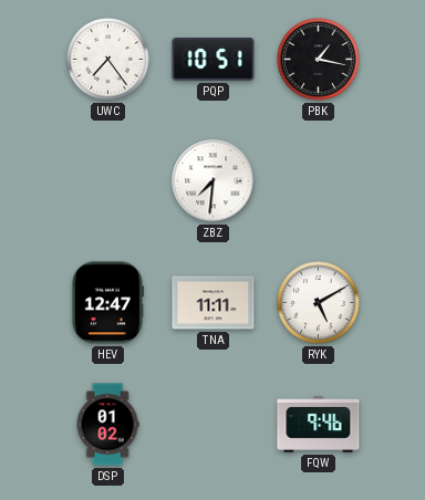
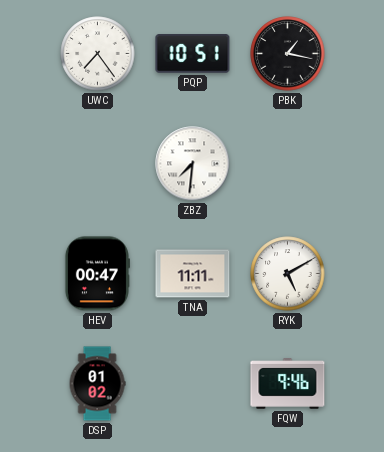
HEV: 12:47 -> 00:47 (97, 274)
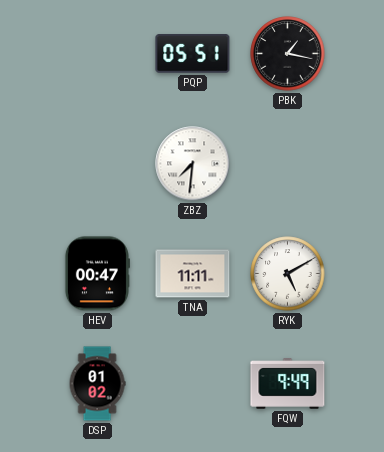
UWC: 7:24 -> none (98, 54)
PQP: 10:51 -> 05:51 (193, 54)
FQW: 9:46 -> 9:49 (288, 384)
